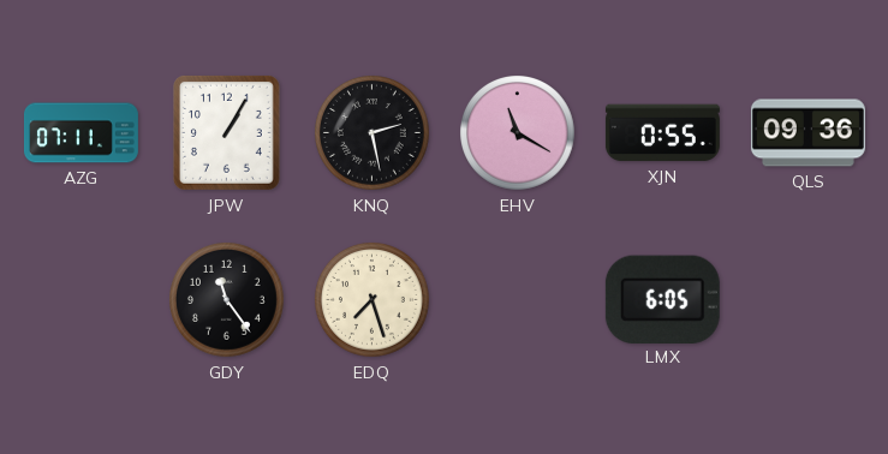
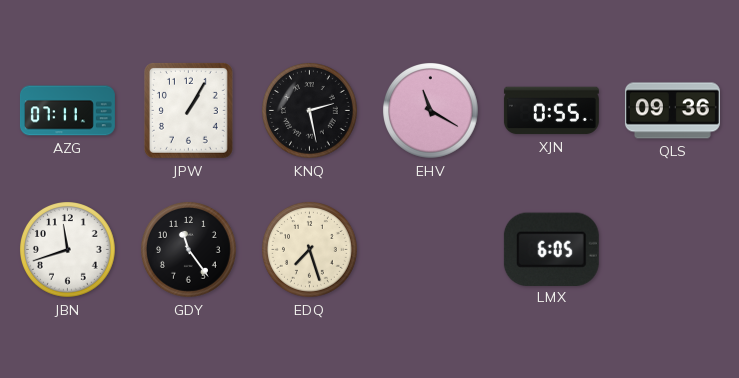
JBN: none -> 11:42 (68, 250)
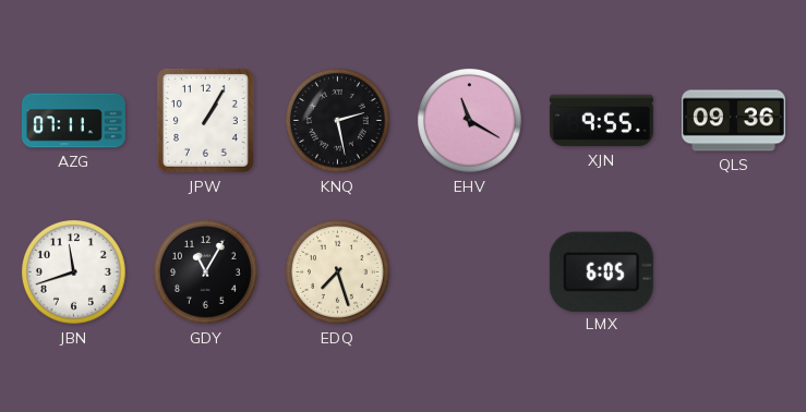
XJN: 0:55 -> 9:55 (601, 121)
GDY: 11:24 -> 11:05 (206, 272)
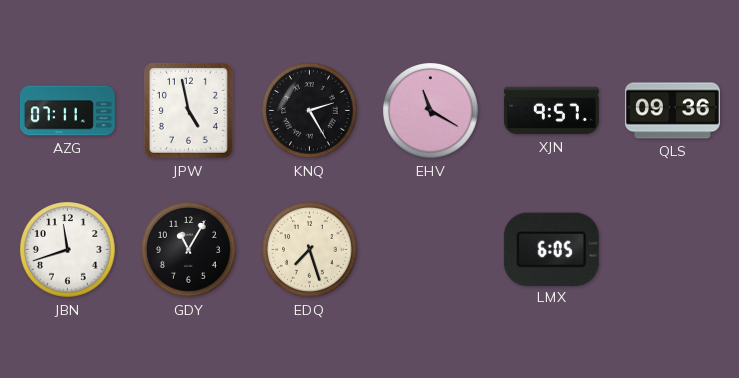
JPW: 1:05 -> 4:58 (188, 110)
KNQ: 2:28 -> 2:25 (310, 111)
XJN: 9:55 -> 9:57 (551, 111)
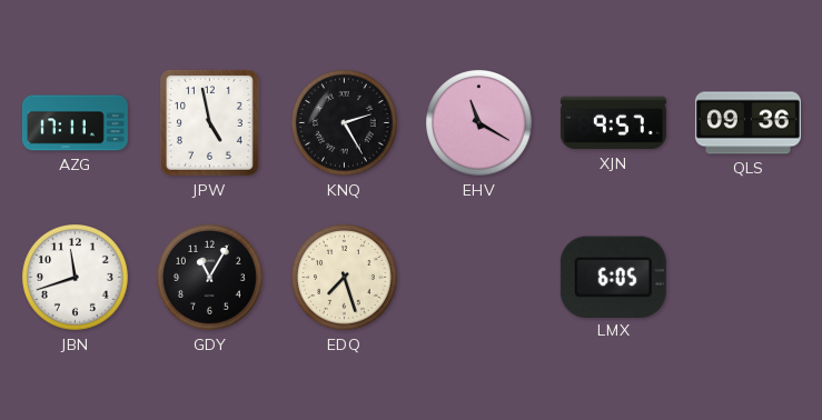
AZG: 07:11 -> 17:11 (75, 123)
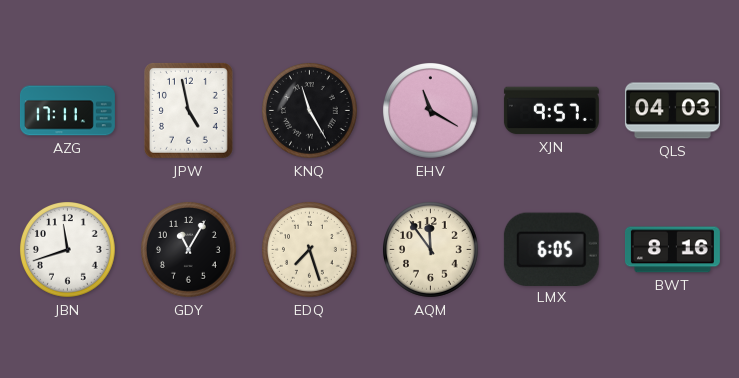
KNQ: 2:25 -> 11:25 (310, 111)
QLS: 09:36 -> 04:03 (672, 111)
AQM: none -> 11:54 (431, 250)
BWT: none -> 8:16 (672, 250)
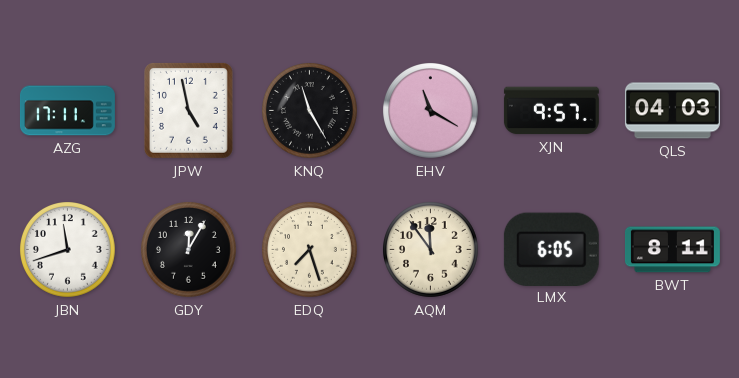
GDY: 11:05 -> 12:05 (189, 250)
BWT: 8:16 -> 8:11 (672, 250)
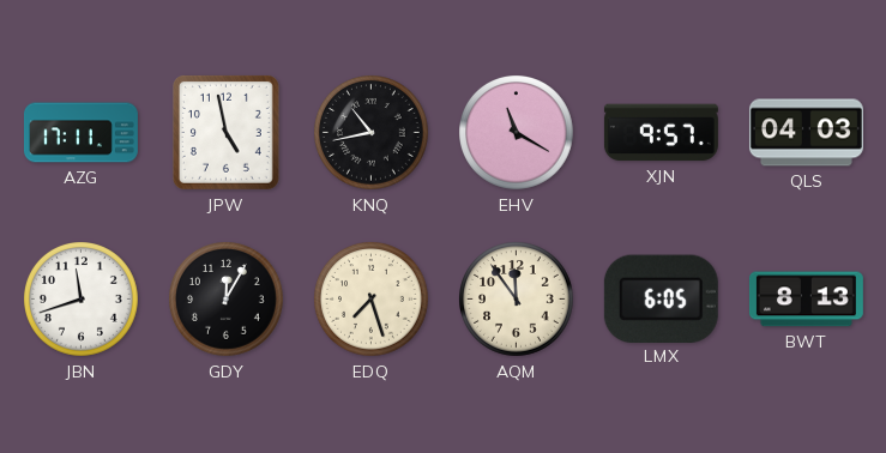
KNQ: 11:25 -> 10:43 (372, 133)
BWT: 8:11 -> 8:13 (806, 300)
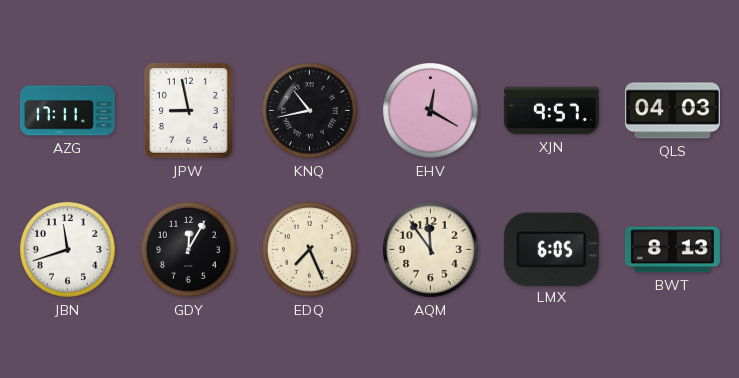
JPW: 4:58 -> 8:58 (188, 110)
EHV: 11:20 -> 12:20 (431, 111)
EDQ: 7:27 -> 7:26 (310, 250)
